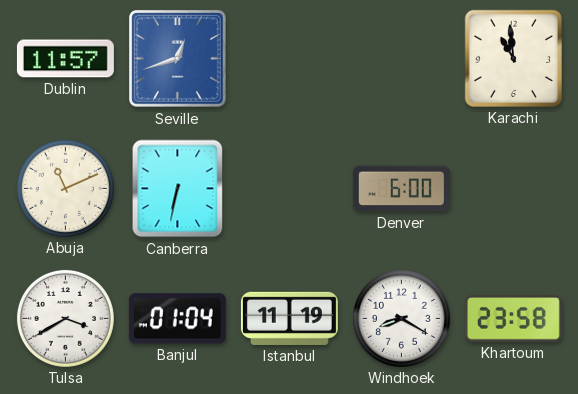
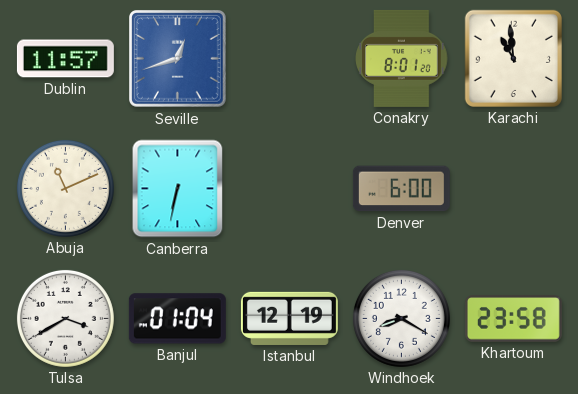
Conakry: none -> 8:01 (402, 58)
Istanbul: 11:19 -> 12:19 (289, 318)
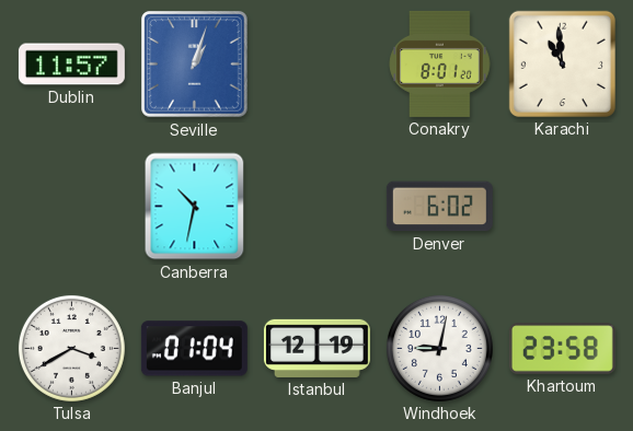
Seville: 12:42 -> 1:03 (195, 65)
Abuja: 11:11 -> none (65, 188)
Canberra: 6:32 -> 10:32 (195, 207)
Denver: 6:00 -> 6:02 (439, 207)
Windhoek: 8:20 -> 9:02 (439, 348)
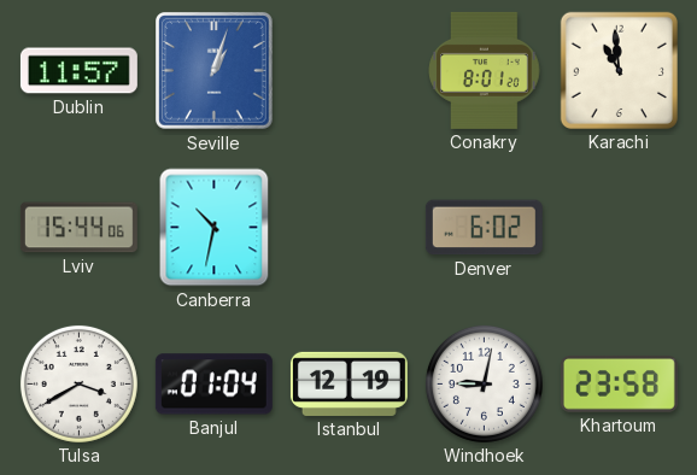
Lviv: none -> 15:44 (78, 228)
